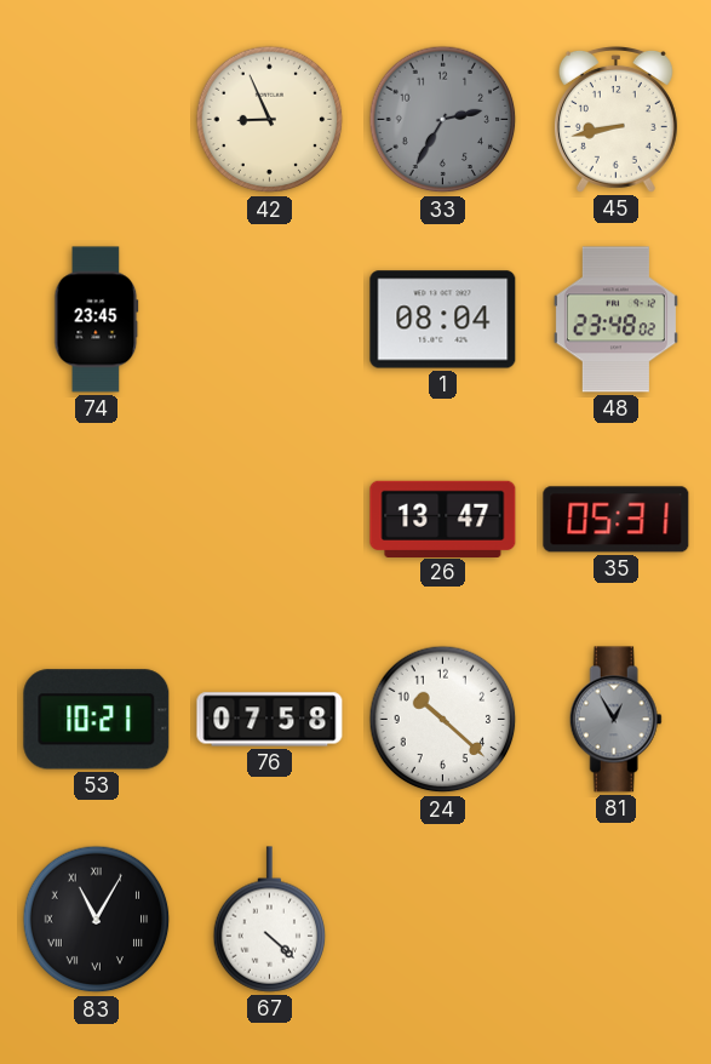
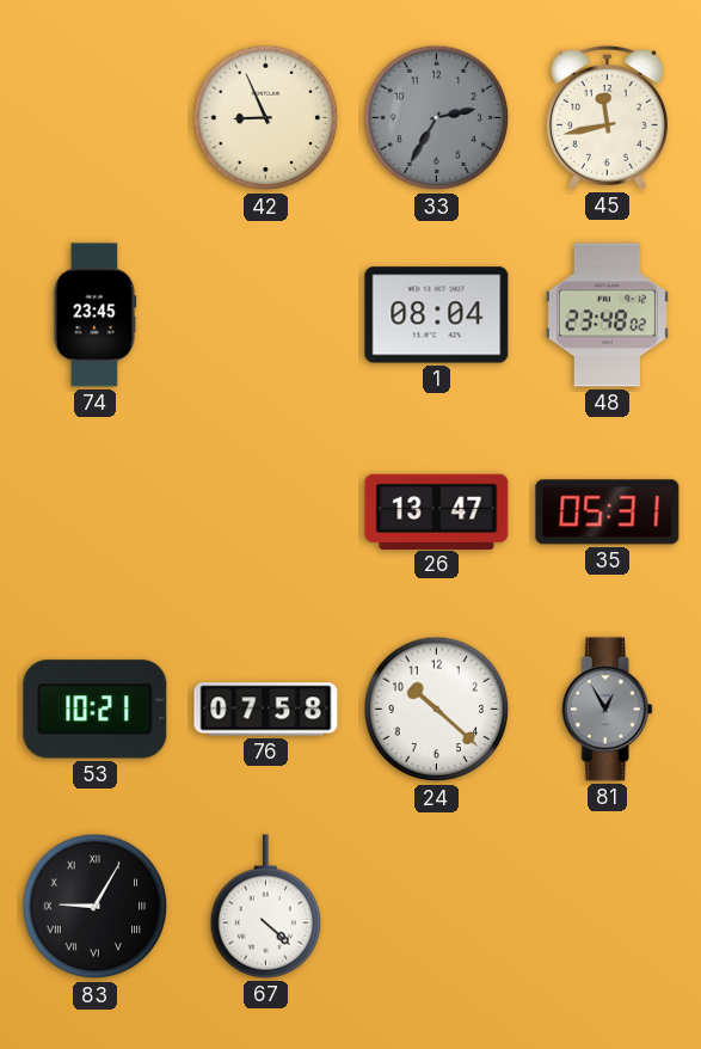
45: 8:43 -> 11:43 (607, 117)
83: 11:05 -> 9:05 (96, 907)
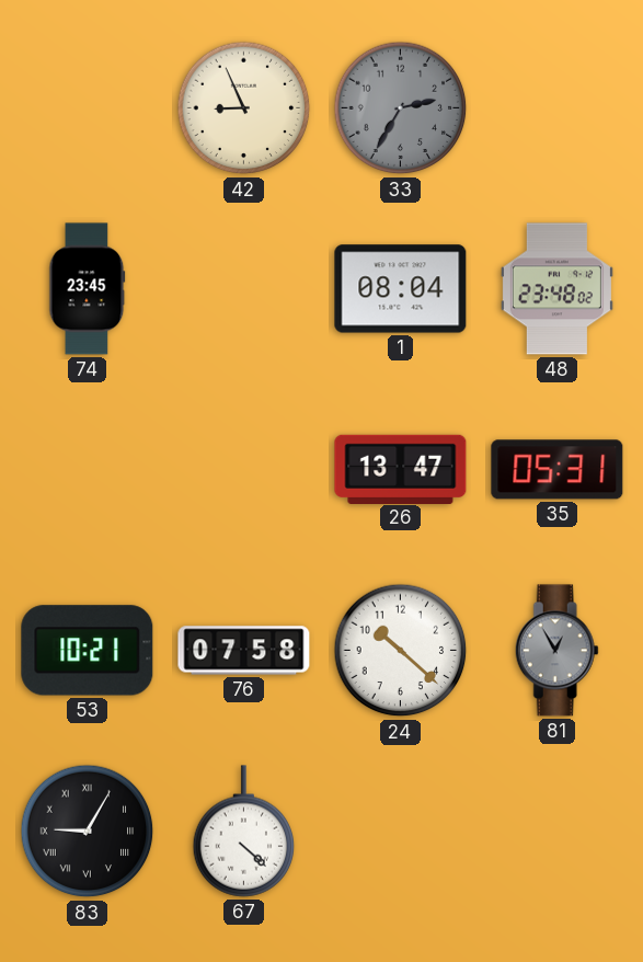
45: 11:43 -> none (607, 117)
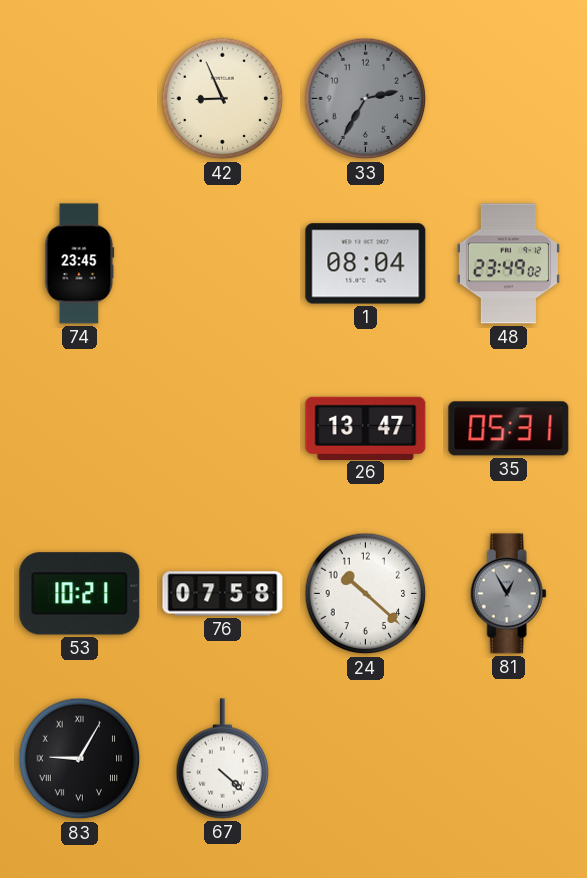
48: 23:48 -> 23:49 (508, 264)
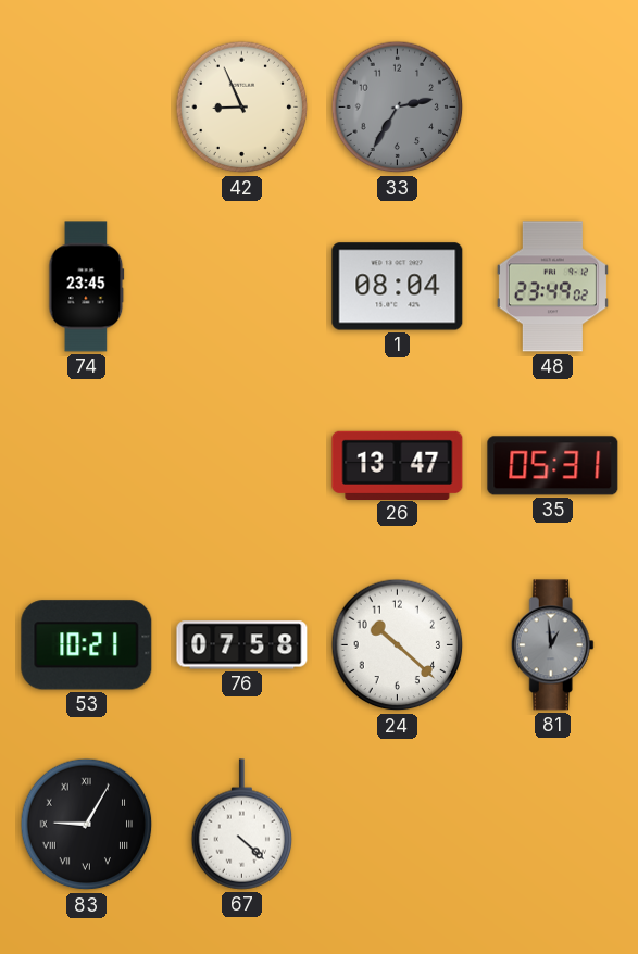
81: 12:55 -> 12:59 (552, 645)
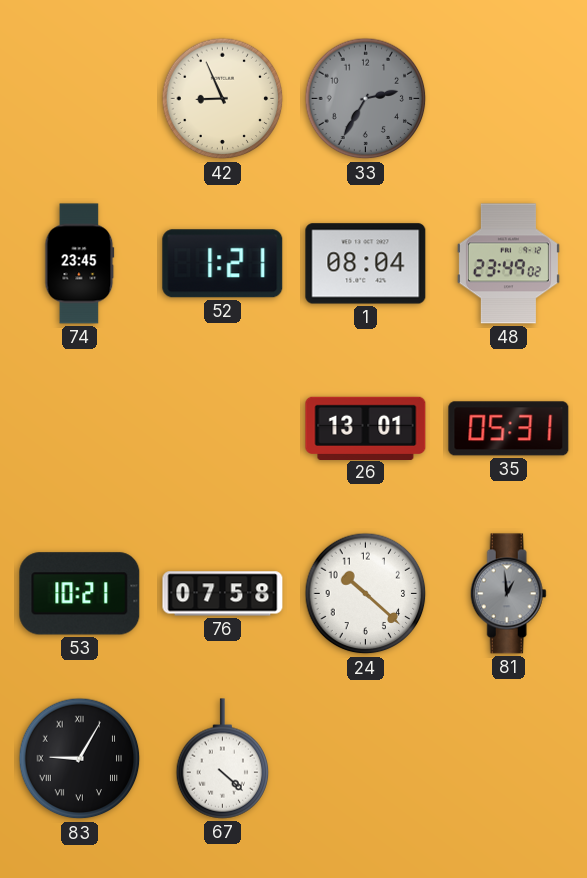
52: none -> 1:21 (223, 264)
26: 13:47 -> 13:01 (366, 428)
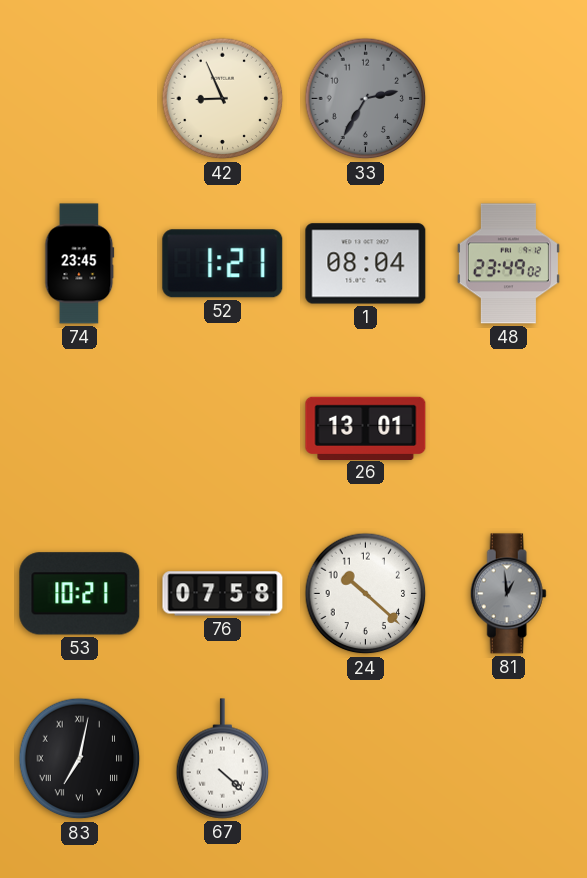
35: 05:31 -> none (509, 429)
83: 9:05 -> 7:02 (80, 759)
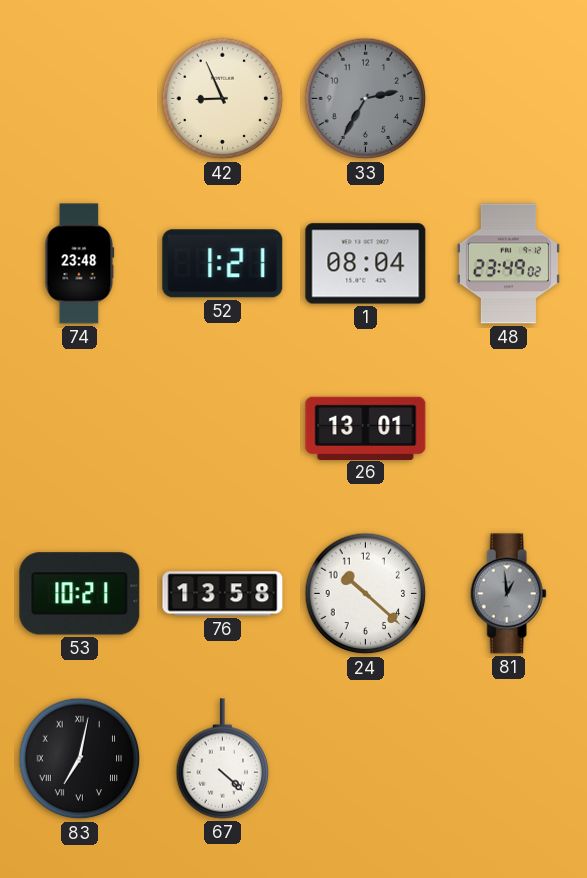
74: 23:45 -> 23:48 (80, 264)
76: 07:58 -> 13:58 (223, 594)
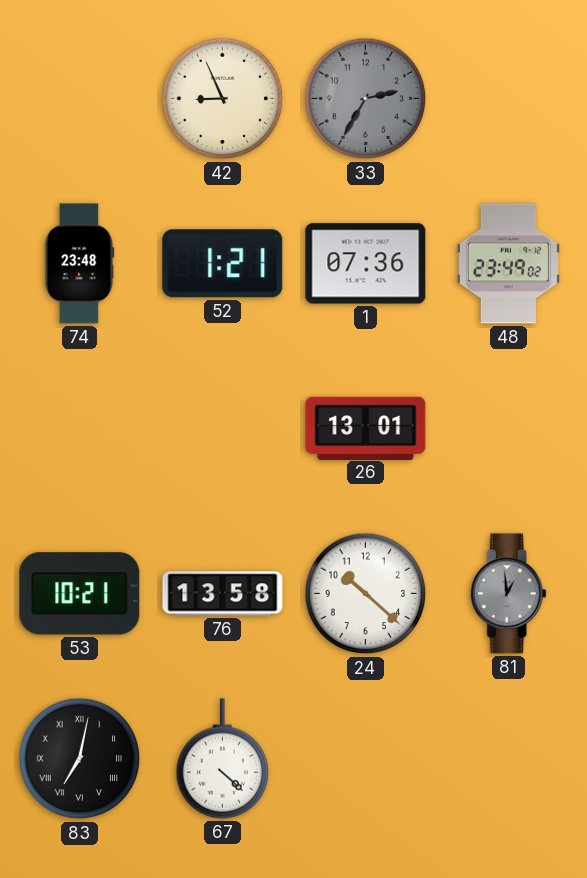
1: 08:04 -> 07:36 (366, 264)
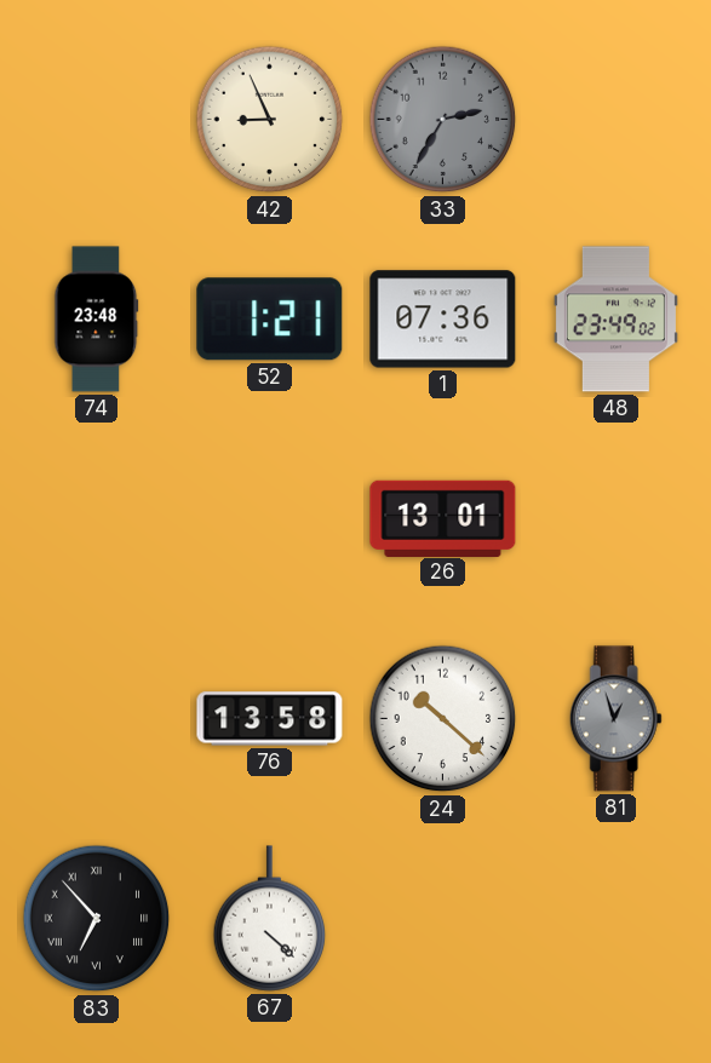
53: 10:21 -> none (80, 594)
81: 12:59 -> 12:57 (615, 719)
83: 7:02 -> 6:53 (97, 919)
